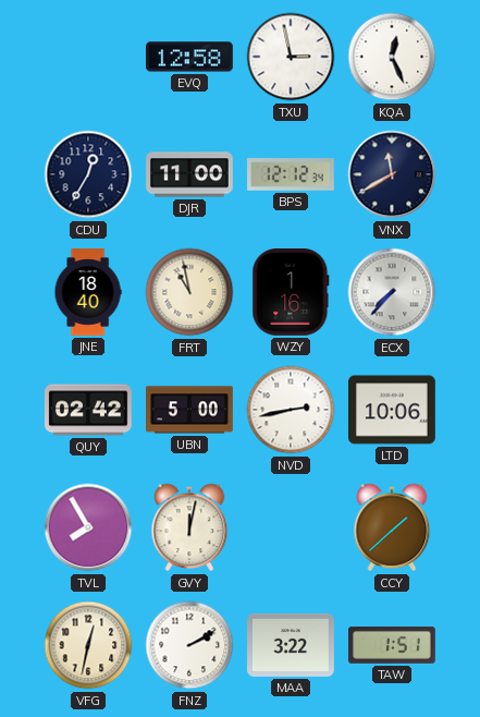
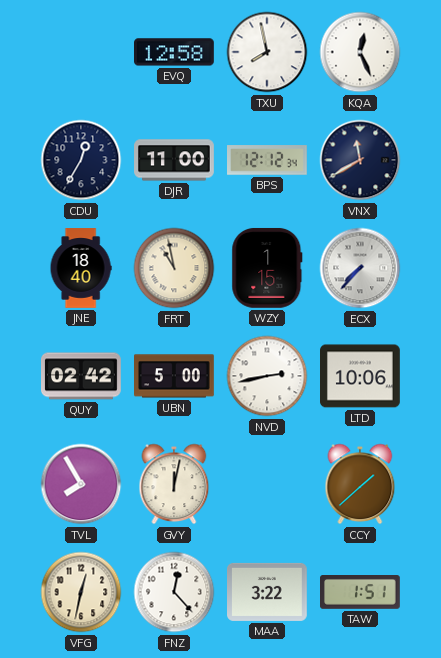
TXU: 2:58 -> 7:58 (267, 52)
WZY: 1:16 -> 1:15 (267, 268)
FNZ: 2:10 -> 12:23 (174, 592)
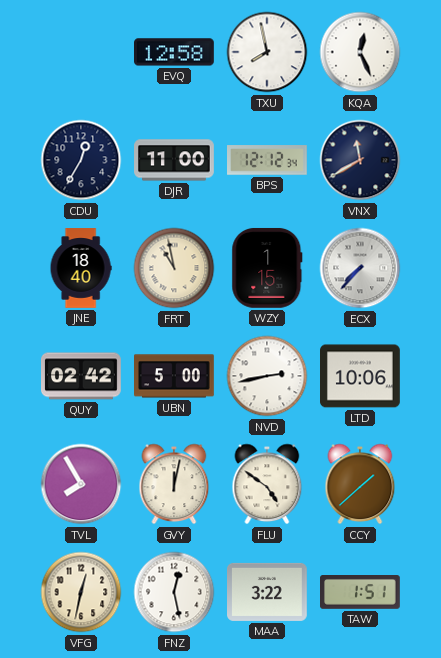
FLU: none -> 4:51 (267, 484)
FNZ: 12:23 -> 12:28 (174, 592)
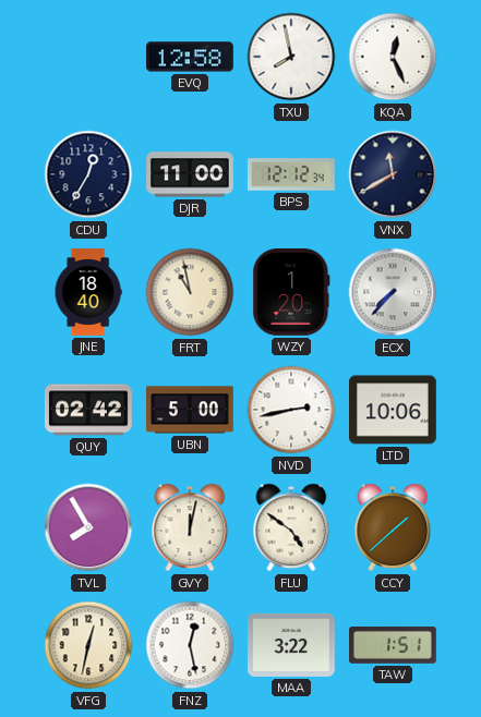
WZY: 1:15 -> 1:20 (291, 292)
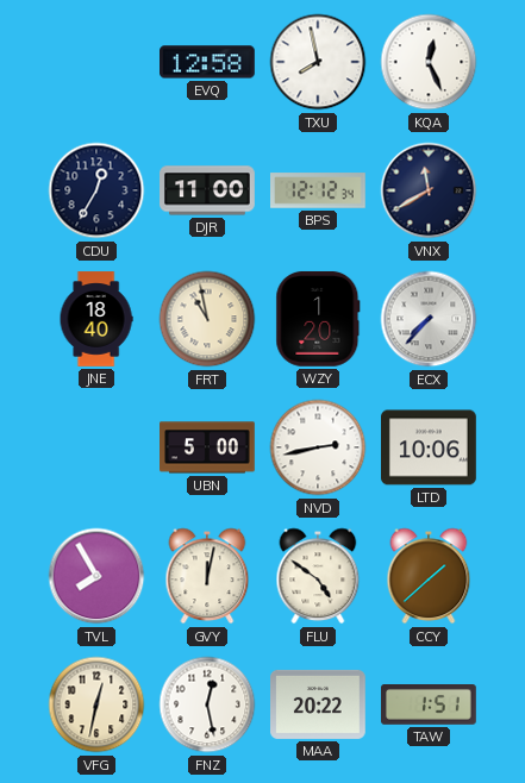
QUY: 02:42 -> none (89, 410)
MAA: 3:22 -> 20:22 (319, 704)
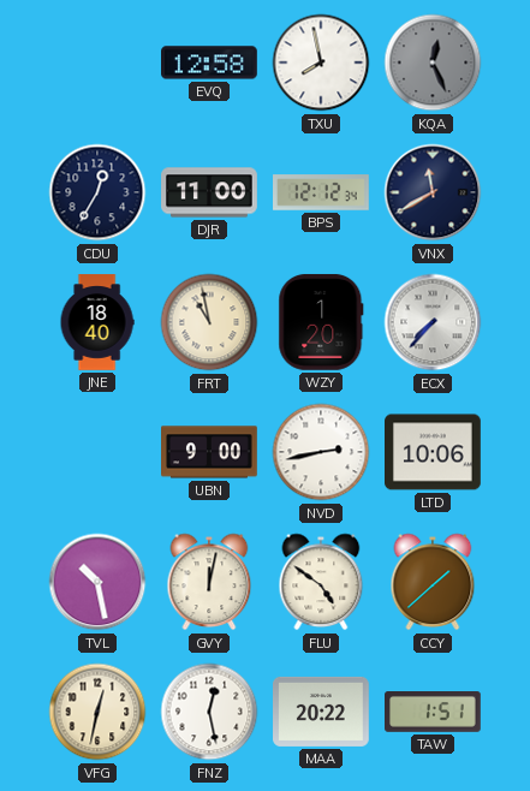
KQA dial: white -> grey (433, 63)
UBN: 5:00 -> 9:00 (210, 452)
TVL: 7:55 -> 10:28 (97, 582)
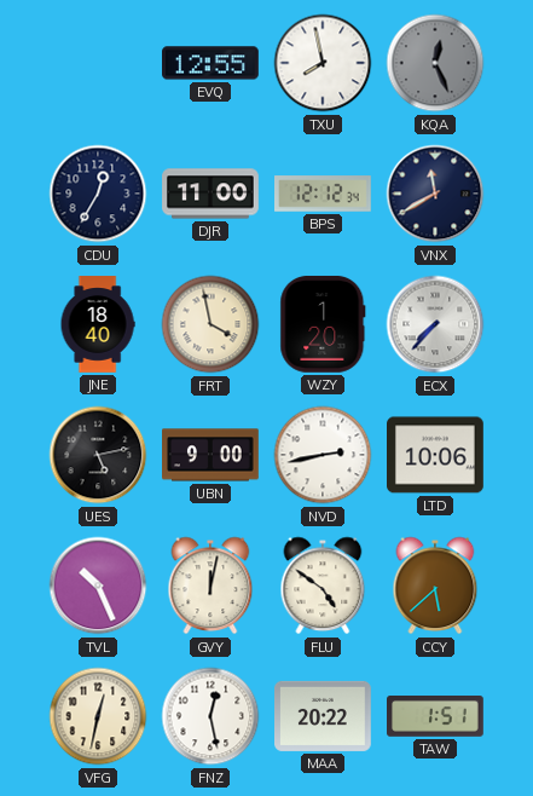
EVQ: 12:58 -> 12:55 (212, 63)
FRT: 10:58 -> 3:58 (210, 324)
UES: none -> 5:13 (98, 455)
TVL: 10:28 -> 10:26 (98, 586)
CCY: 1:38 -> 5:38 (435, 586)
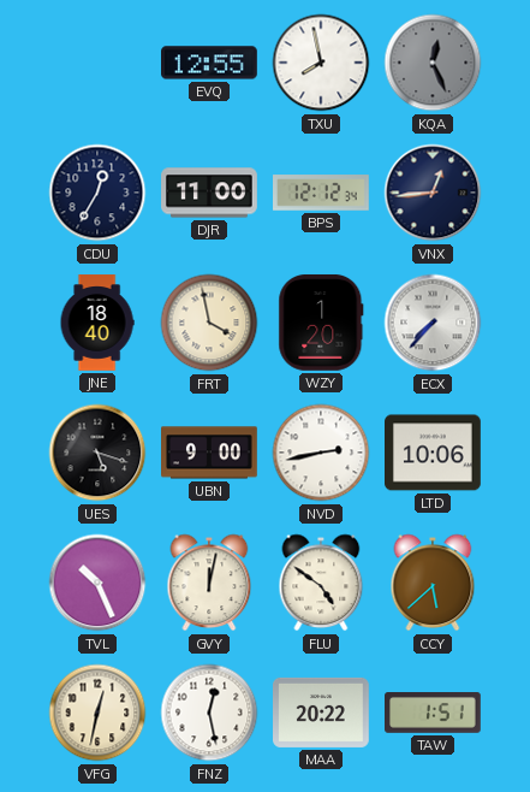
VNX: 11:40 -> 12:44 (433, 193)
UES: 5:13 -> 5:18 (97, 453)
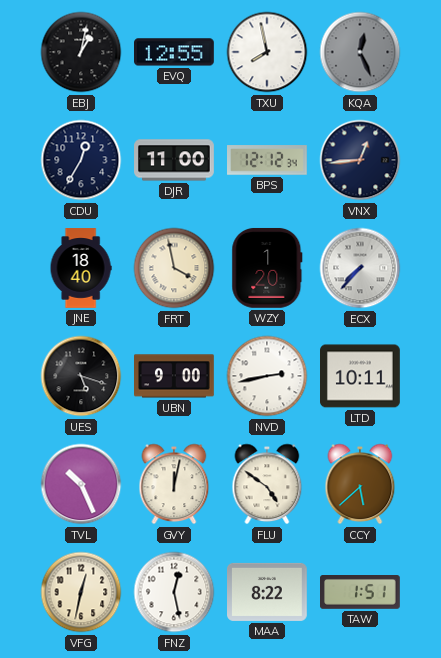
EBJ: none -> 1:02 (81, 52)
LTD: 10:06 -> 10:11 (361, 376)
MAA: 20:22 -> 8:22 (268, 592)
